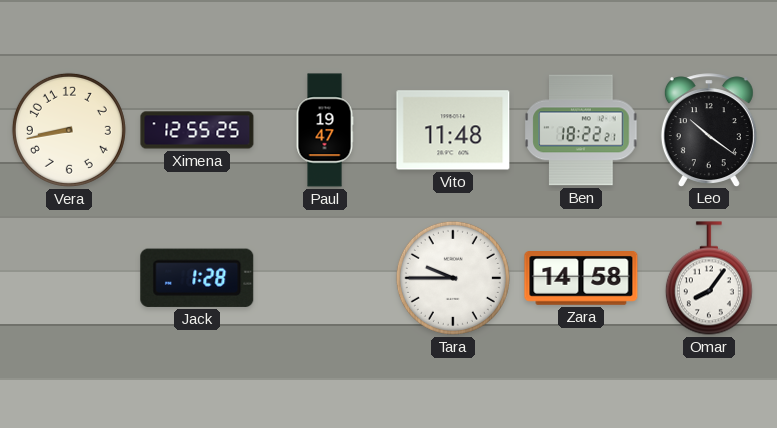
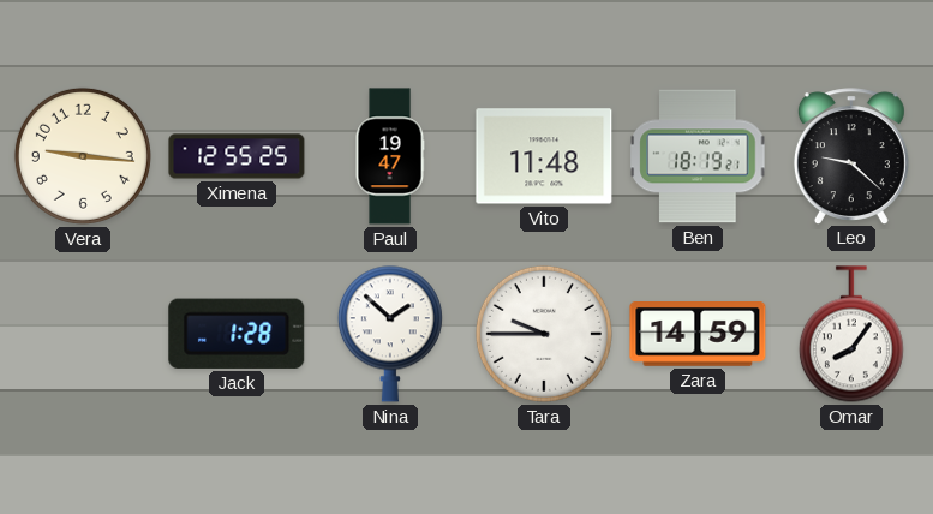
Vera: 8:43 -> 9:16 (83, 156)
Ben: 18:22 -> 18:19 (698, 156)
Leo: 10:21 -> 9:22 (851, 156)
Nina: none -> 1:52 (390, 334)
Zara: 14:58 -> 14:59 (698, 335)
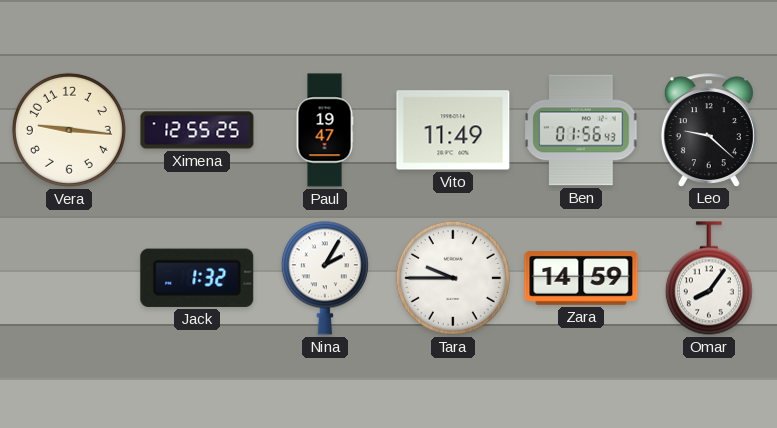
Vito: 11:48 -> 11:49 (453, 130)
Ben: 18:19 -> 01:56 (581, 130)
Jack: 1:28 -> 1:32 (197, 278)
Nina: 1:52 -> 2:05 (325, 278)
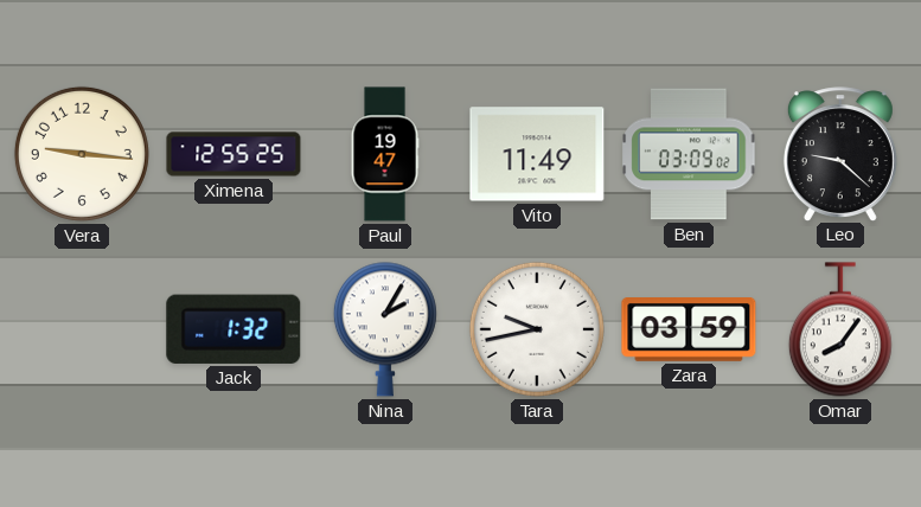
Ben: 01:56 -> 03:09 (689, 154)
Tara: 9:45 -> 9:43 (537, 329)
Zara: 14:59 -> 03:59 (689, 330)
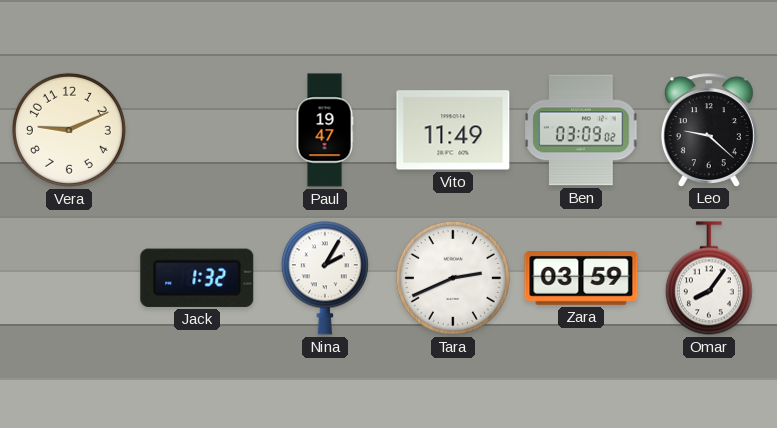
Vera: 9:16 -> 9:11 (69, 130)
Ximena: 12:55 -> none (234, 154)
Tara: 9:43 -> 2:41 (453, 278)
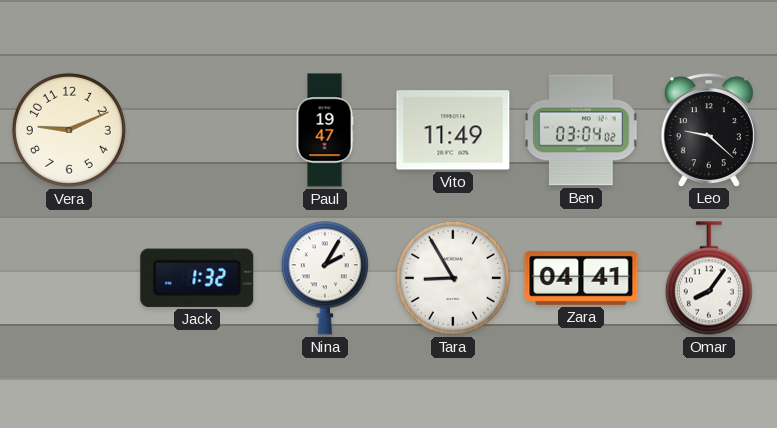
Ben: 03:09 -> 03:04 (581, 130)
Tara: 2:41 -> 8:55 (453, 278)
Zara: 03:59 -> 04:41 (581, 279)
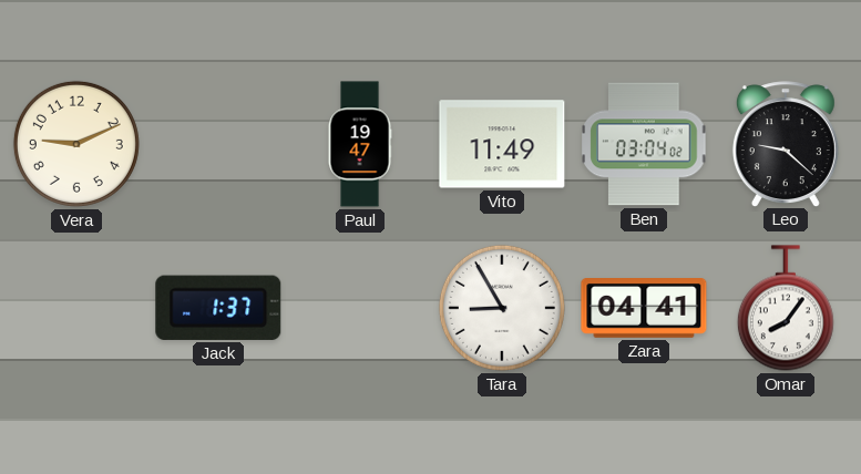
Jack: 1:32 -> 1:37 (218, 308)
Nina: 2:05 -> none (325, 278)
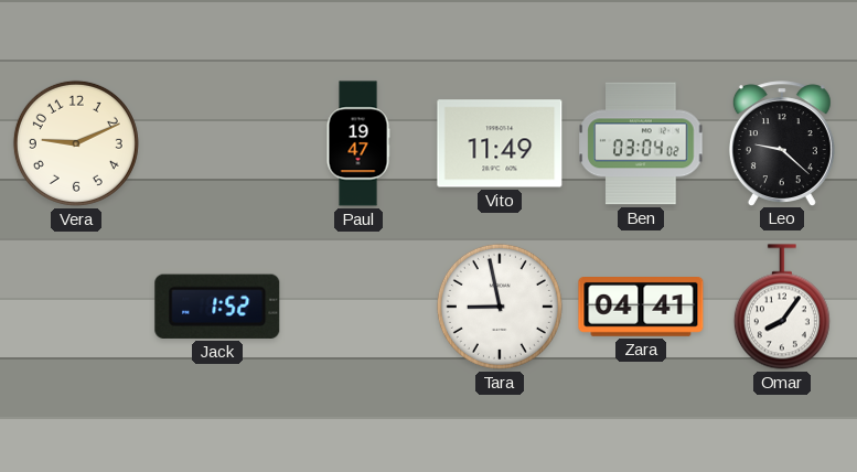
Jack: 1:37 -> 1:52 (217, 307)
Tara: 8:55 -> 8:58 (500, 307)
